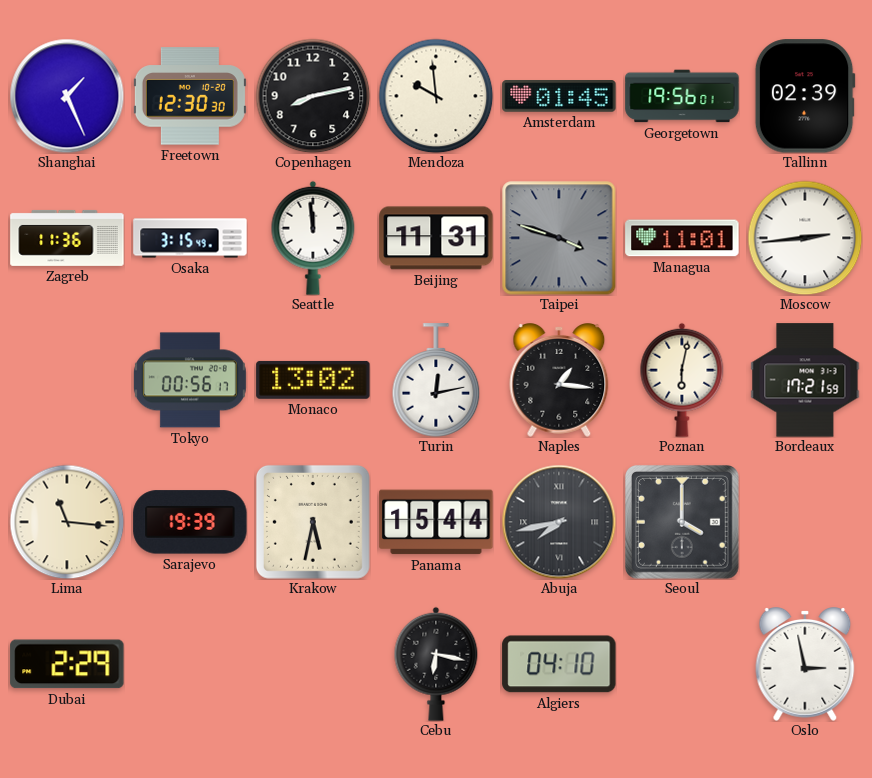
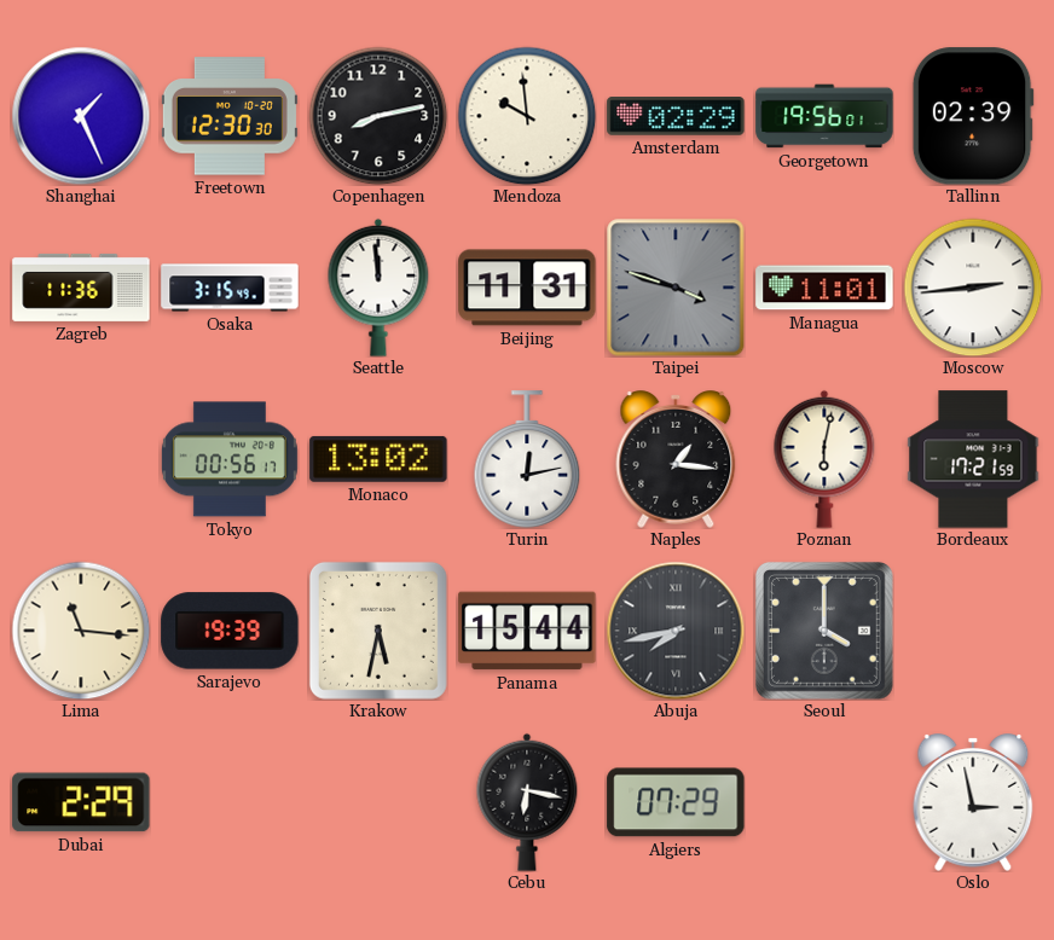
Amsterdam: 01:45 -> 02:29 (676, 116)
Algiers: 04:10 -> 07:29 (676, 802)
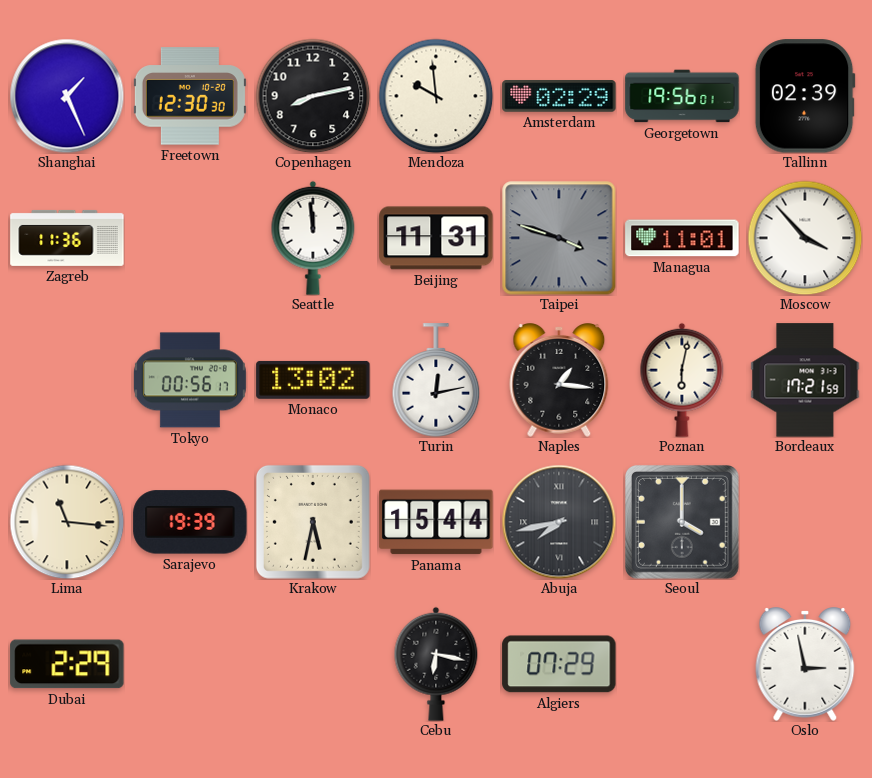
Osaka: 3:15 -> none (230, 288)
Moscow: 2:44 -> 3:53 (805, 238)
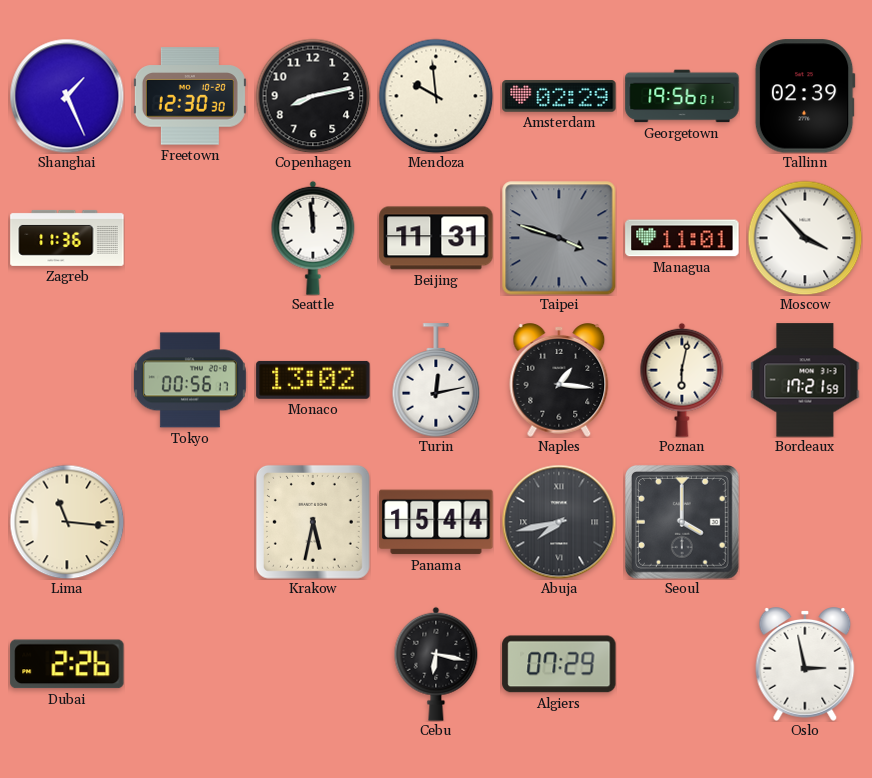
Sarajevo: 19:39 -> none (190, 522)
Dubai: 2:29 -> 2:26 (67, 664)
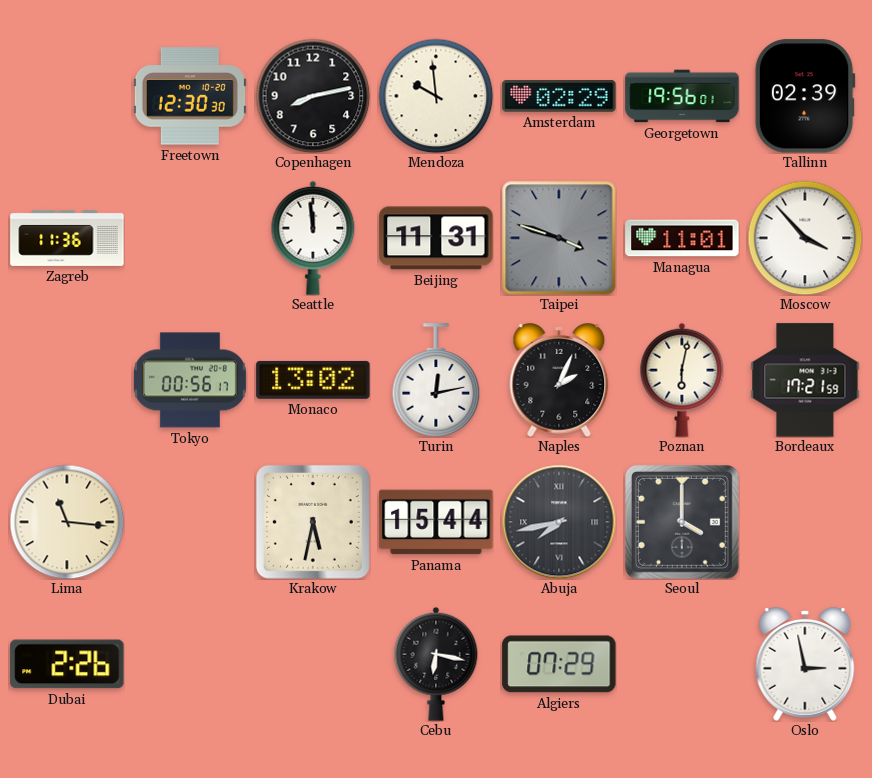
Shanghai: 1:26 -> none (67, 96)
Naples: 1:16 -> 2:04 (559, 381)
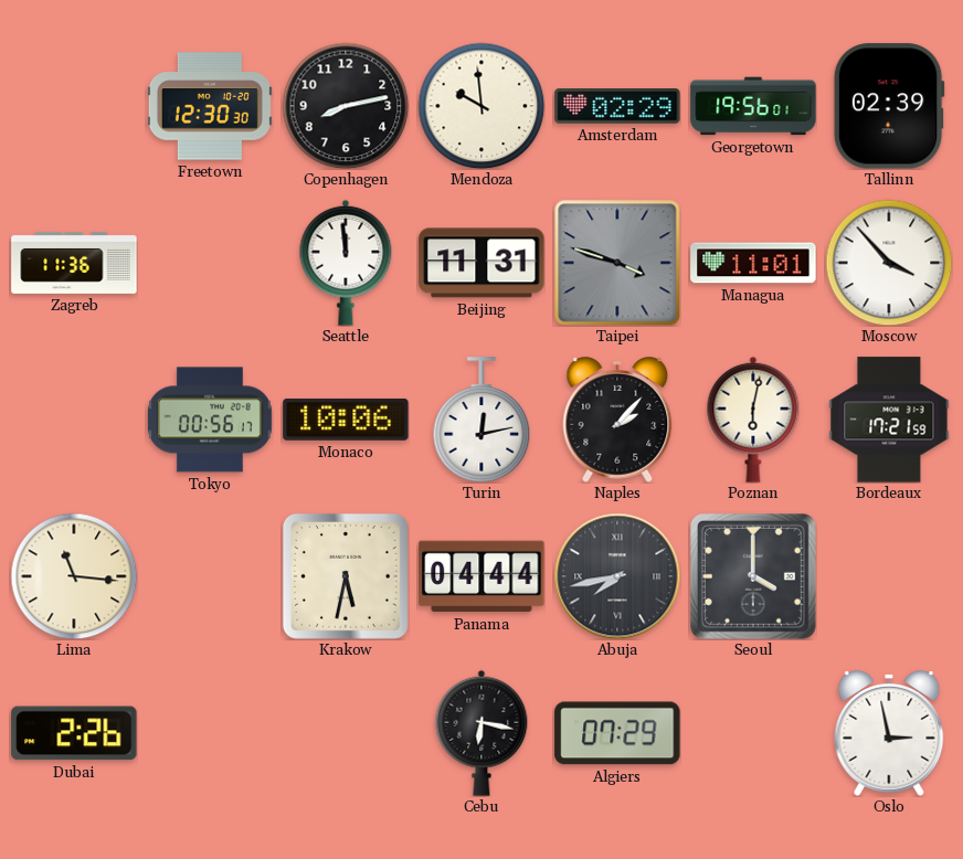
Monaco: 13:02 -> 10:06 (346, 420)
Naples: 2:04 -> 2:07 (617, 421)
Panama: 15:44 -> 04:44 (481, 576)
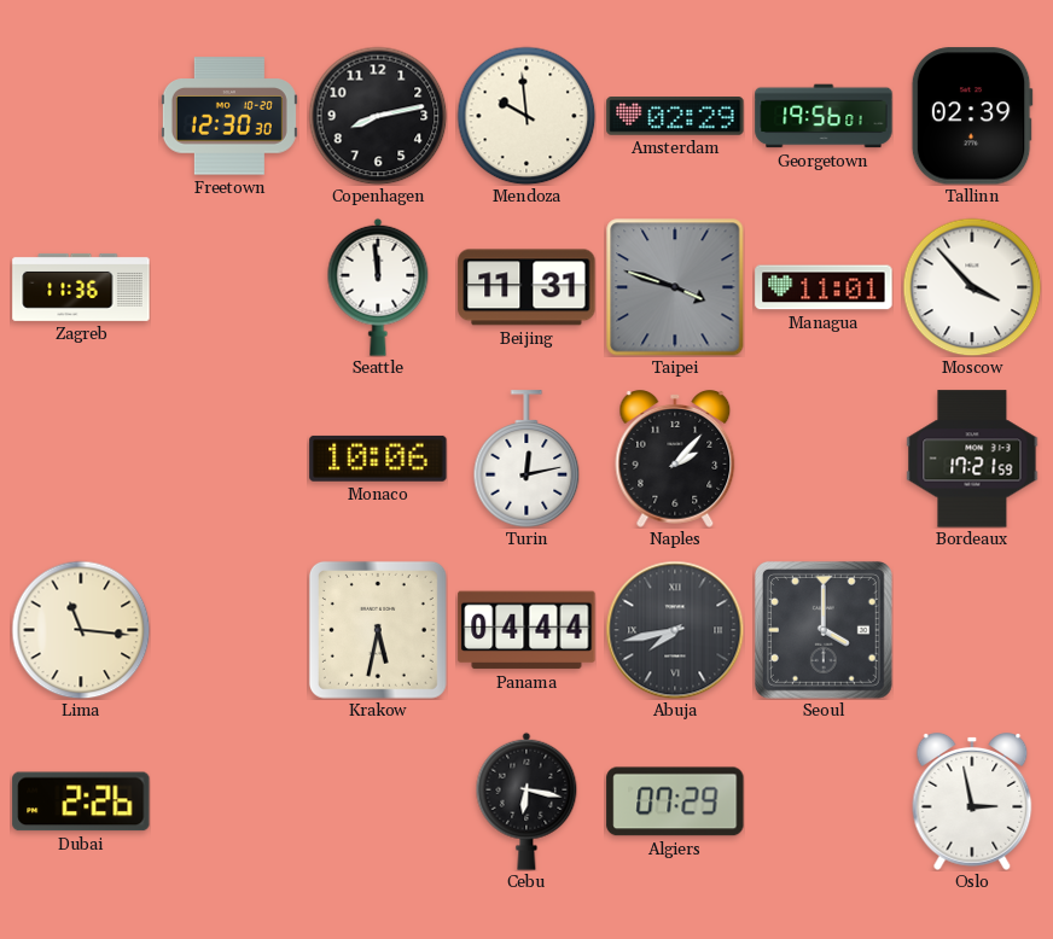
Tokyo: 00:56 -> none (210, 420)
Poznan: 6:02 -> none (753, 420)
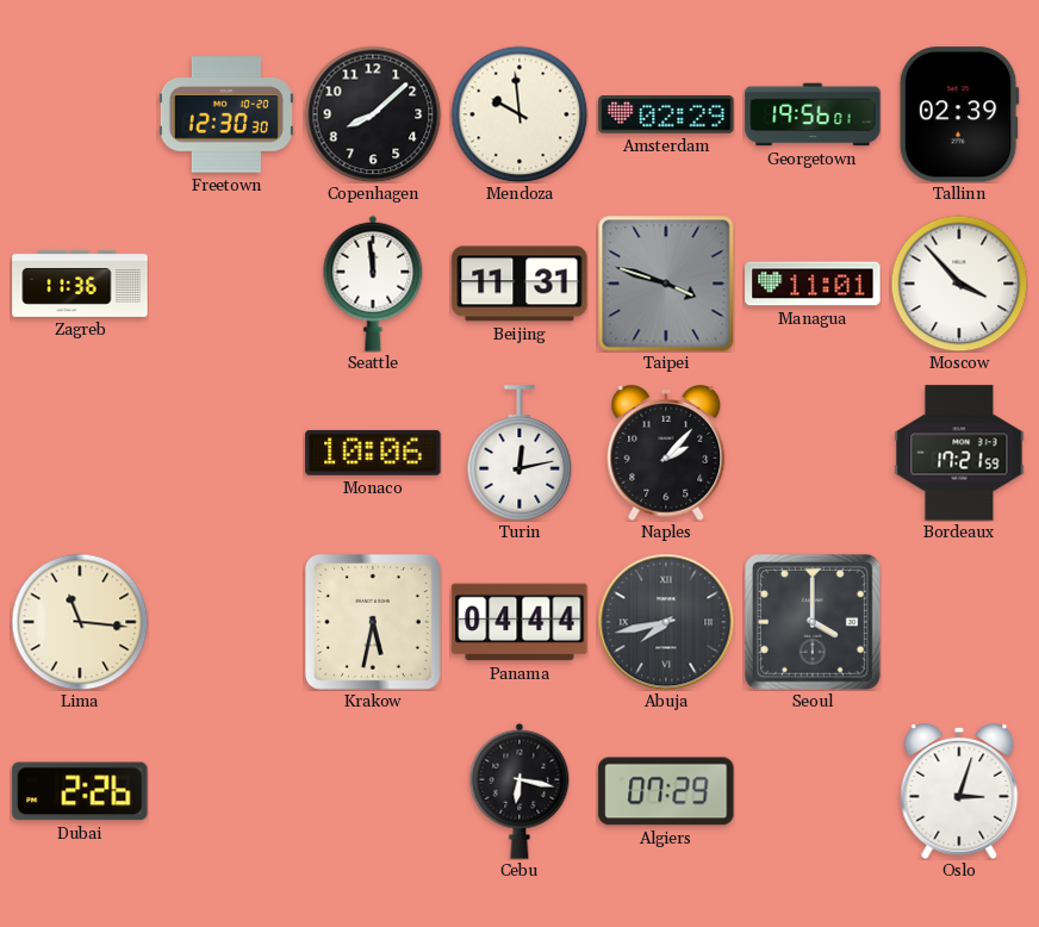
Copenhagen: 8:13 -> 8:08 (373, 114)
Oslo: 2:58 -> 3:03 (959, 792)
